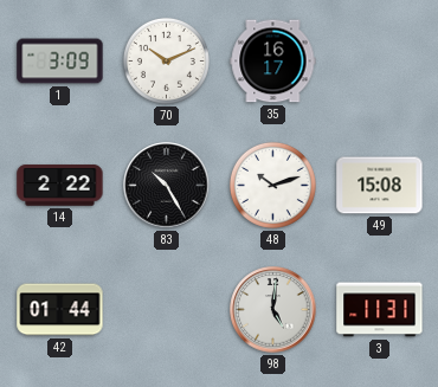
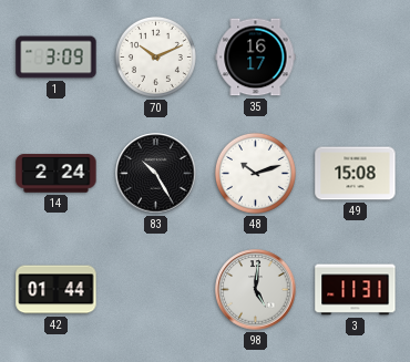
14: 2:22 -> 2:24 (57, 174)
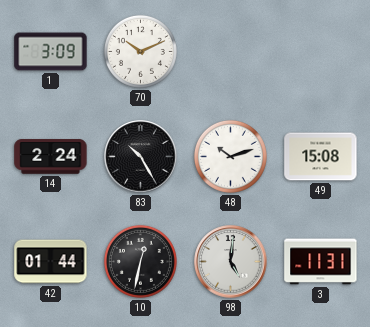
35: 16:17 -> none (256, 58)
10: none -> 12:32 (140, 261)
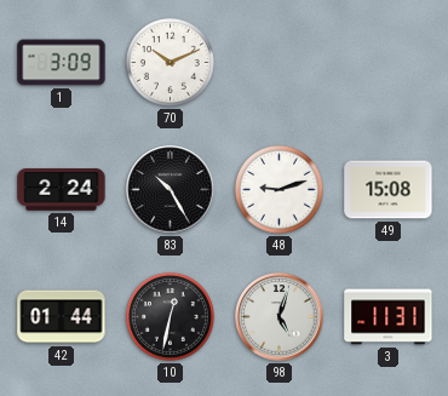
48: 10:12 -> 9:12 (278, 189)
98: 5:01 -> 5:03 (280, 317)
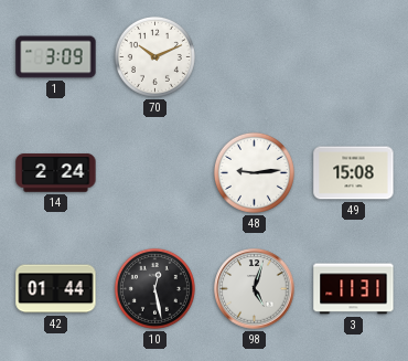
83: 10:25 -> none (171, 190)
48: 9:12 -> 9:14 (254, 172)
10: 12:32 -> 12:28 (154, 288)
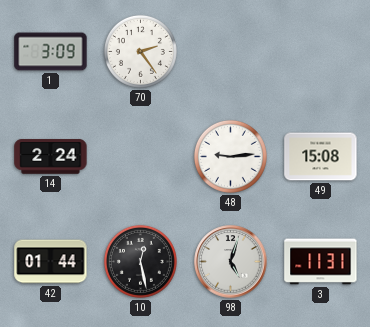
70: 10:11 -> 2:24 (140, 51)
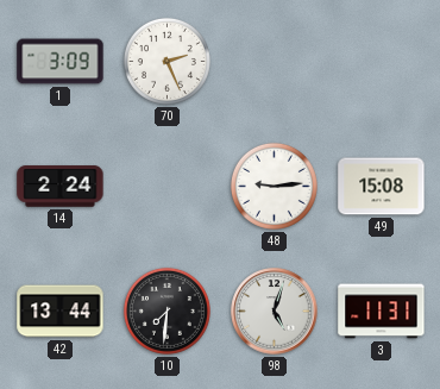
70: 2:24 -> 2:26 (166, 61)
42: 01:44 -> 13:44 (61, 312)
10: 12:28 -> 7:31 (166, 310)
